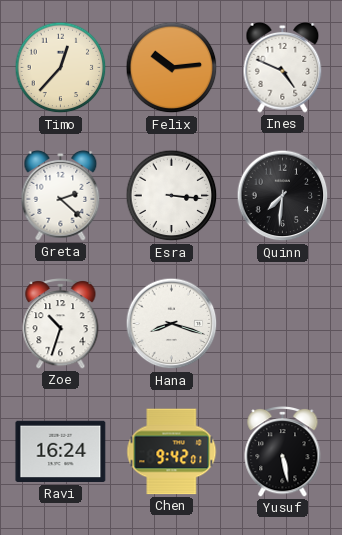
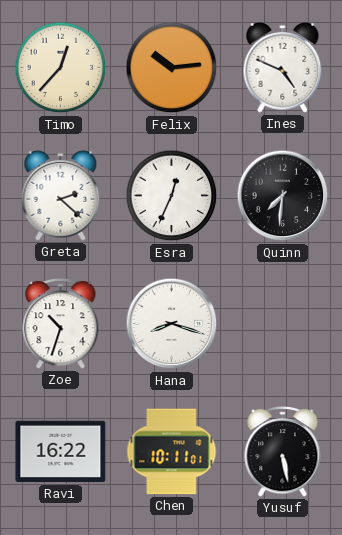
Esra: 3:16 -> 12:34 (172, 196)
Ravi: 16:24 -> 16:22 (61, 452)
Chen: 9:42 -> 10:11 (172, 452)
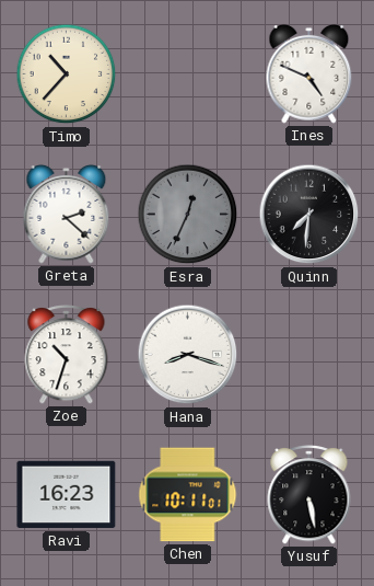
Timo: 12:37 -> 10:37 (67, 74)
Felix: 10:14 -> none (172, 68)
Esra dial: white -> grey (188, 215)
Ravi: 16:22 -> 16:23 (67, 495)
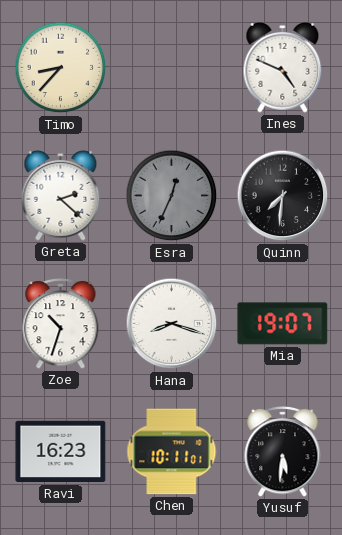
Timo: 10:37 -> 8:37 (61, 68)
Mia: none -> 19:07 (283, 324)
Yusuf: 5:28 -> 5:31 (283, 452)
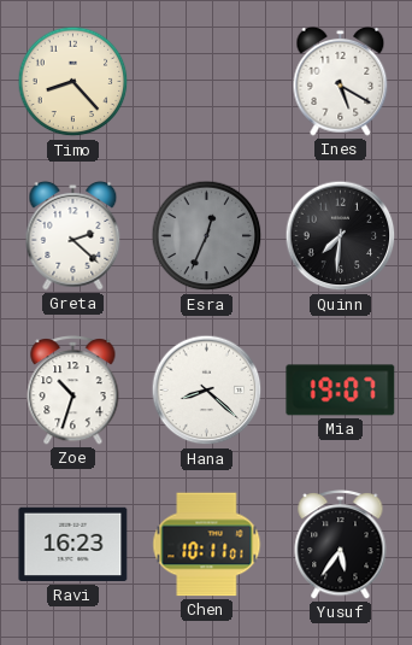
Timo: 8:37 -> 8:23 (73, 82)
Ines: 4:49 -> 5:20 (341, 81)
Hana: 8:18 -> 8:22 (207, 391)
Yusuf: 5:31 -> 5:36 (341, 545)
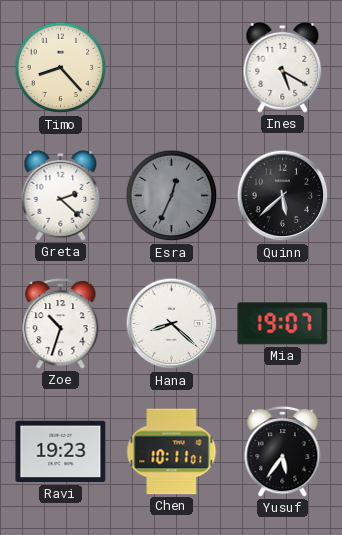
Quinn: 7:31 -> 5:38 (283, 196)
Ravi: 16:23 -> 19:23 (61, 452)
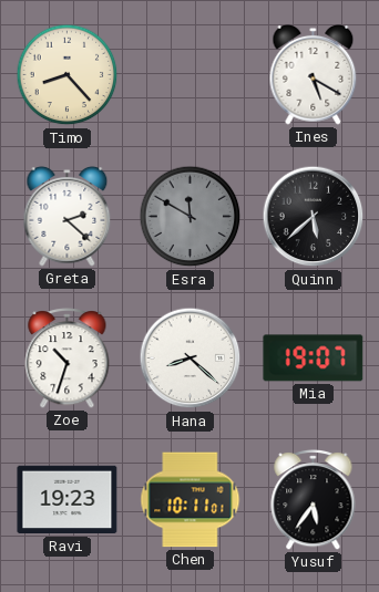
Esra: 12:34 -> 11:50 (191, 217)
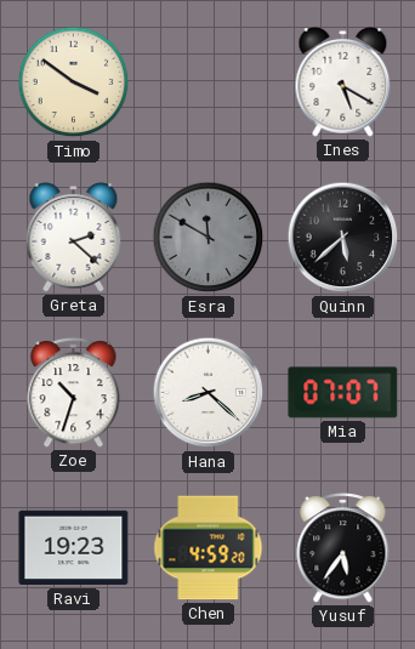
Timo: 8:23 -> 3:51 (74, 82)
Mia: 19:07 -> 07:07 (343, 393)
Chen: 10:11 -> 4:59 (209, 548)
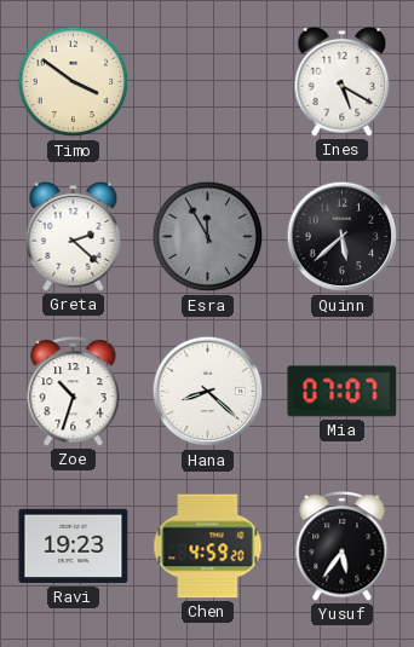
Esra: 11:50 -> 11:55 (208, 237)
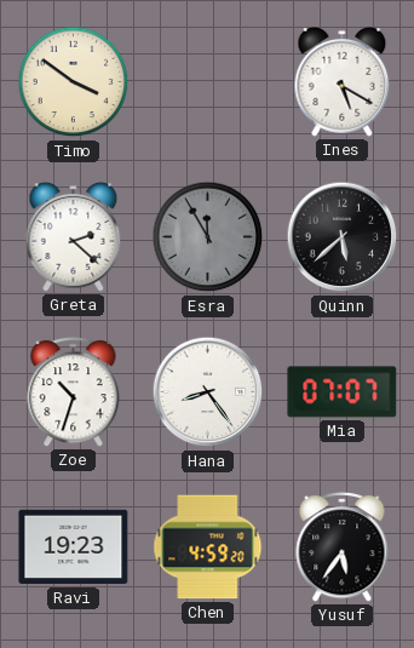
Hana: 8:22 -> 8:24 (208, 392)
